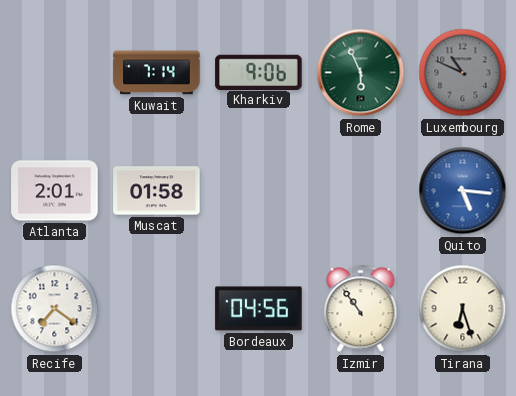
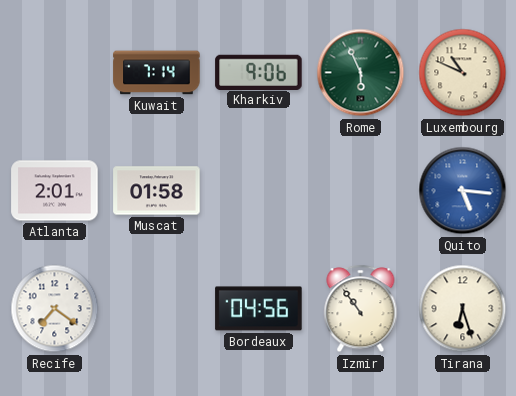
Luxembourg dial: grey -> cream (463, 73)
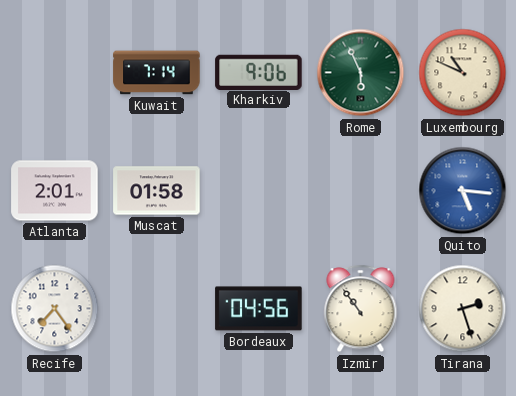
Recife: 7:21 -> 7:24 (55, 309)
Tirana: 6:27 -> 2:27 (463, 309)
